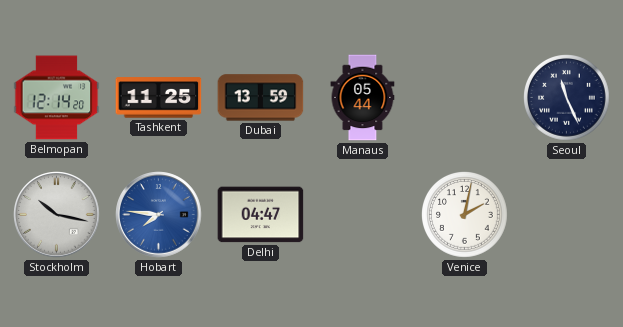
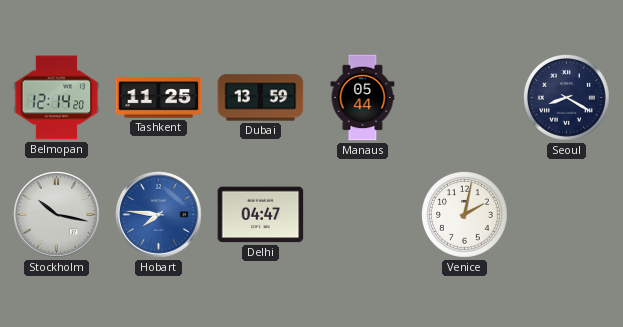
Seoul: 11:26 -> 8:20 (567, 98)
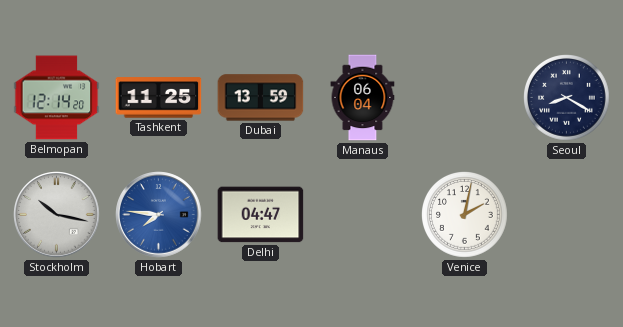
Manaus: 05:44 -> 06:04 (363, 98)
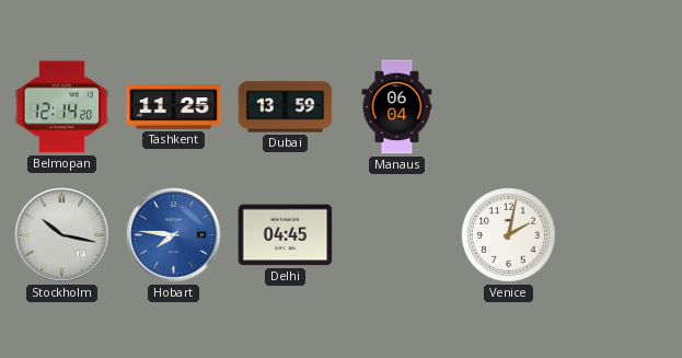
Seoul: 8:20 -> none (567, 98)
Delhi: 04:47 -> 04:45 (286, 235)
